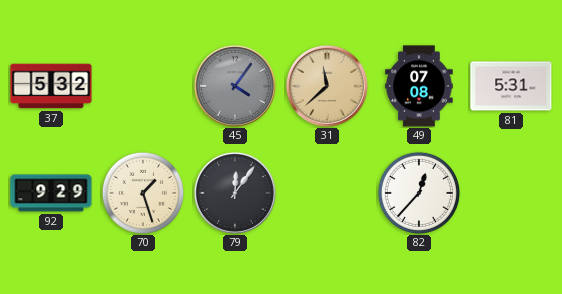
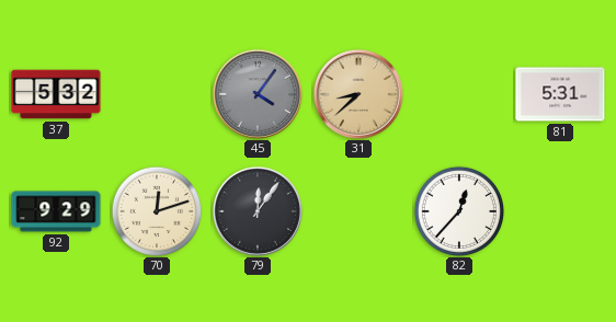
31: 11:38 -> 8:38 (358, 94)
49: 07:08 -> none (419, 86)
70: 1:27 -> 12:12 (156, 210)
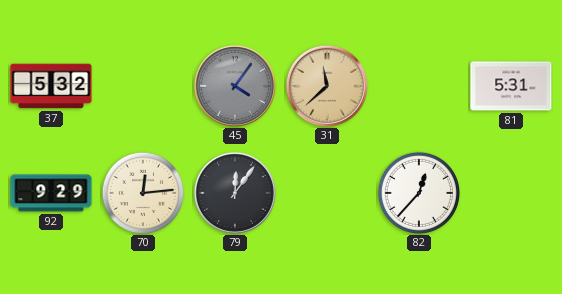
31: 8:38 -> 11:38 (327, 86)
70: 12:12 -> 12:14 (142, 192)
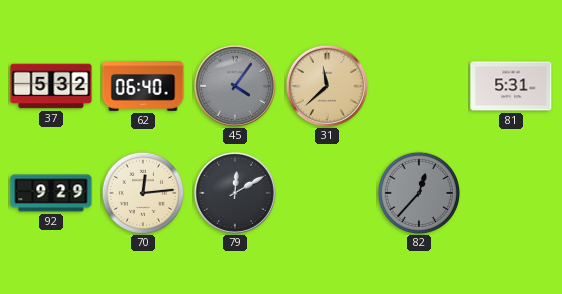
62: none -> 06:40 (143, 87)
79: 12:06 -> 12:10 (235, 193)
82 dial: white -> grey (418, 192)
